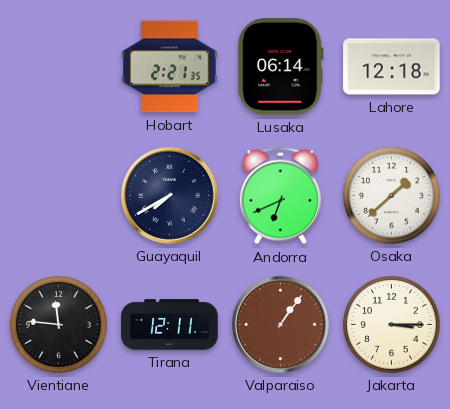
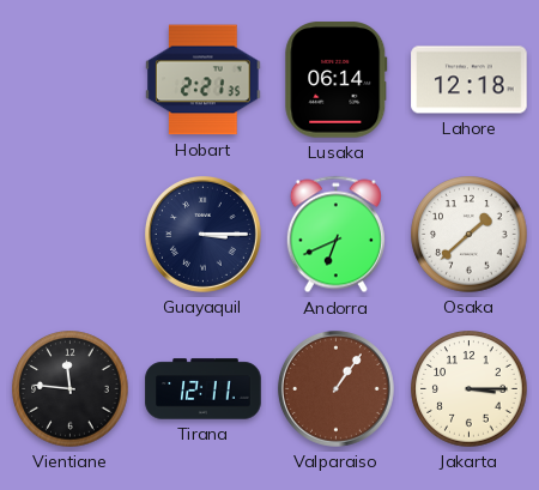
Guayaquil: 7:40 -> 3:15 (202, 234)
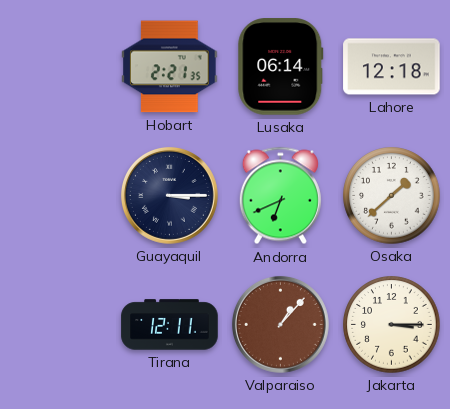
Vientiane: 11:46 -> none (71, 389)
Valparaiso: 1:06 -> 1:07 (280, 324)
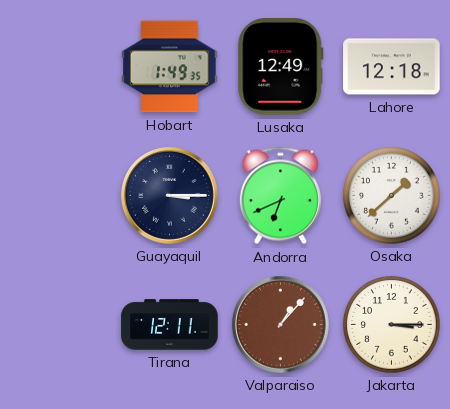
Hobart: 2:21 -> 1:49 (170, 67)
Lusaka: 06:14 -> 12:49 (281, 67)
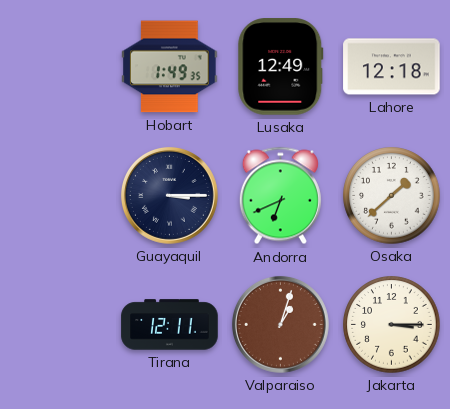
Valparaiso: 1:07 -> 1:03 (280, 324)
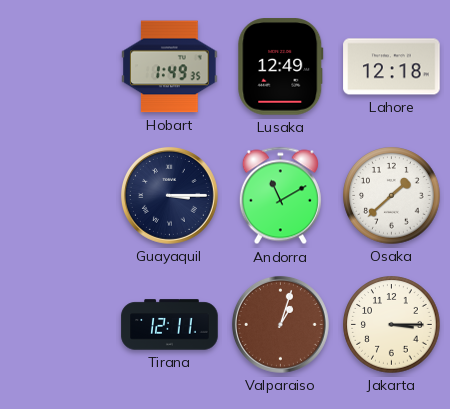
Andorra: 6:41 -> 11:10 (280, 196)
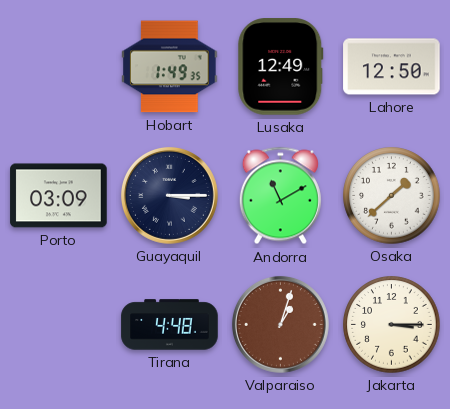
Lahore: 12:18 -> 12:50 (392, 67)
Porto: none -> 03:09 (59, 196)
Tirana: 12:11 -> 4:48 (170, 325)
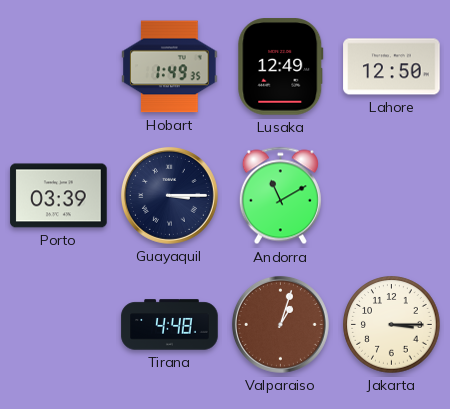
Porto: 03:09 -> 03:39 (59, 196)
Osaka: 1:38 -> none (392, 196)
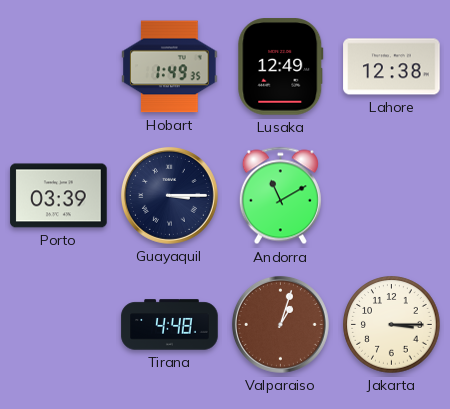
Lahore: 12:50 -> 12:38 (392, 67)
